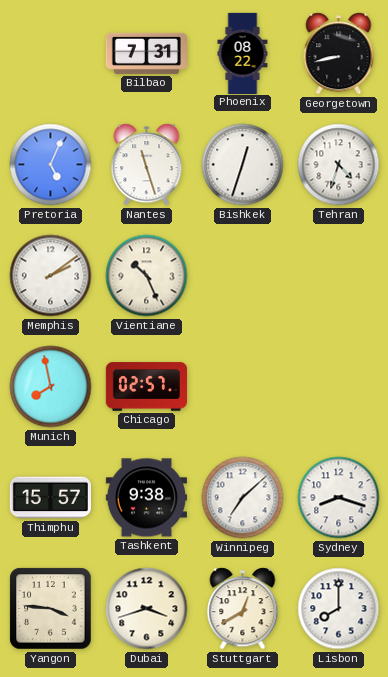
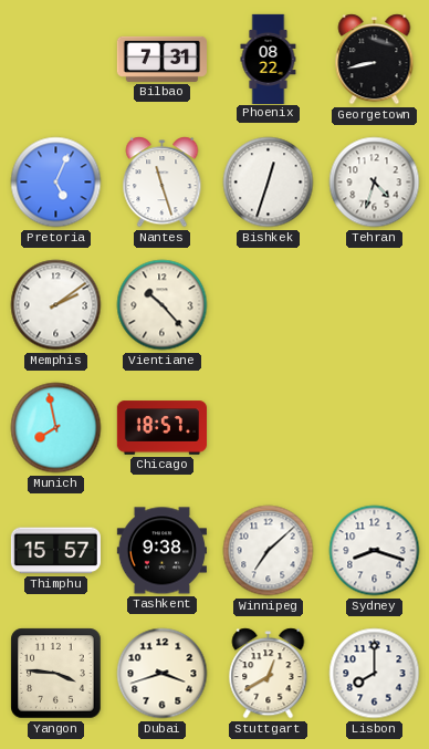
Vientiane: 10:26 -> 10:23 (163, 305)
Chicago: 02:57 -> 18:57 (161, 428)
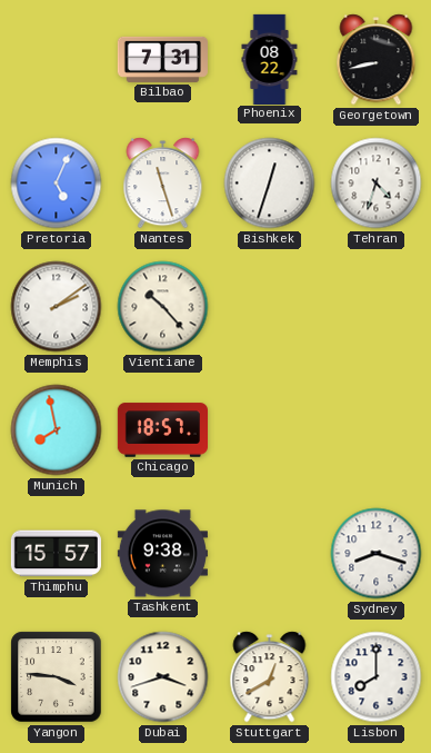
Winnipeg: 7:08 -> none (269, 551)
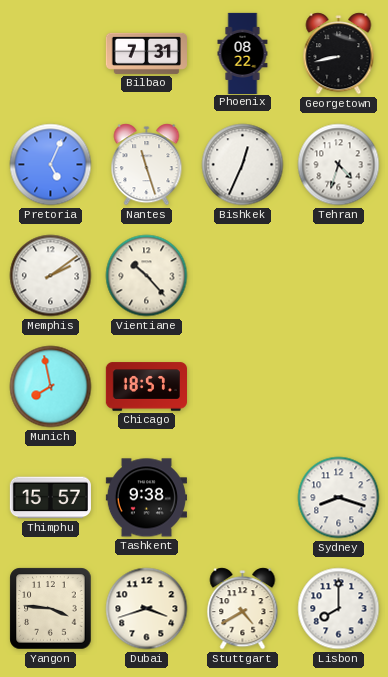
Bishkek: 12:33 -> 12:34 (243, 165)
Stuttgart: 12:40 -> 4:40 (243, 609)
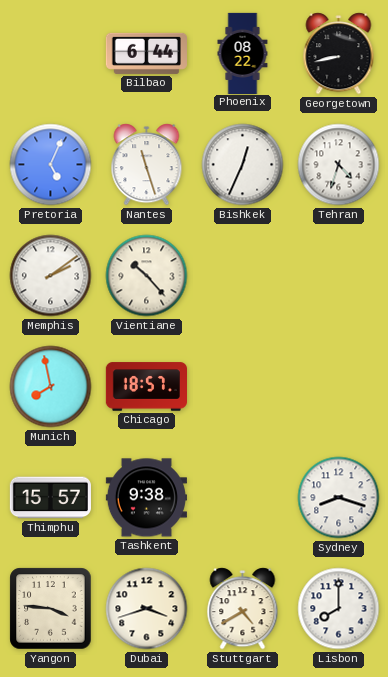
Bilbao: 7:31 -> 6:44 (146, 53)
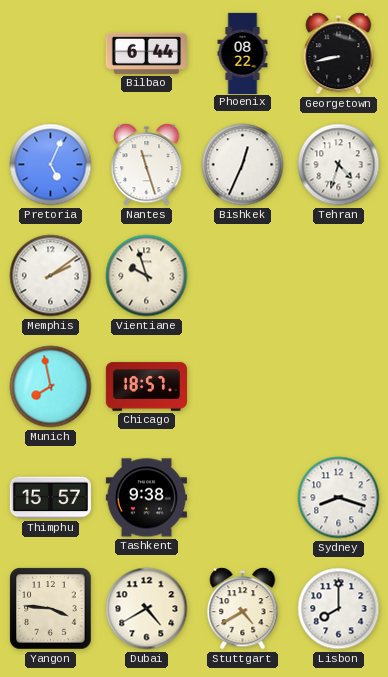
Vientiane: 10:23 -> 9:57 (147, 276)
Dubai: 3:42 -> 4:40 (147, 609)
